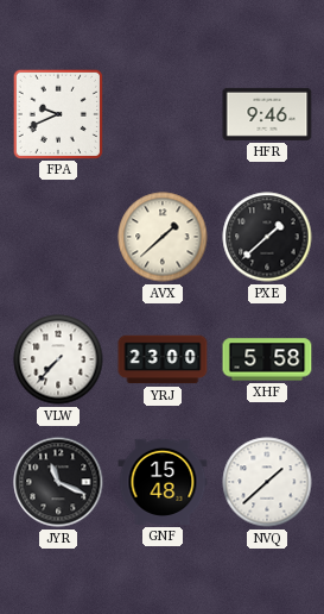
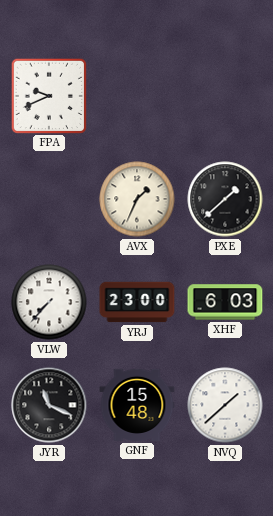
HFR: 9:46 -> none (267, 114)
AVX: 1:38 -> 1:34 (137, 199)
XHF: 5:58 -> 6:03 (225, 302)
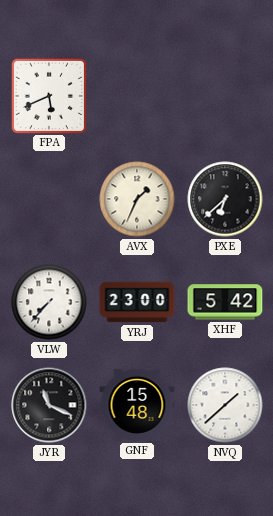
FPA: 9:41 -> 5:41 (48, 95)
PXE: 1:38 -> 6:38 (225, 199)
XHF: 6:03 -> 5:42 (225, 302)
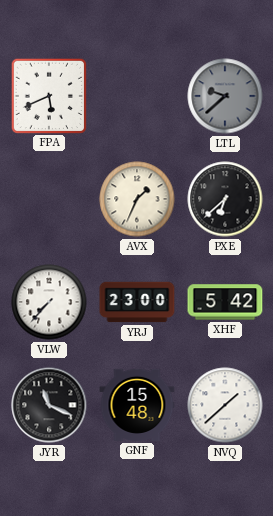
LTL: none -> 9:38 (225, 96)
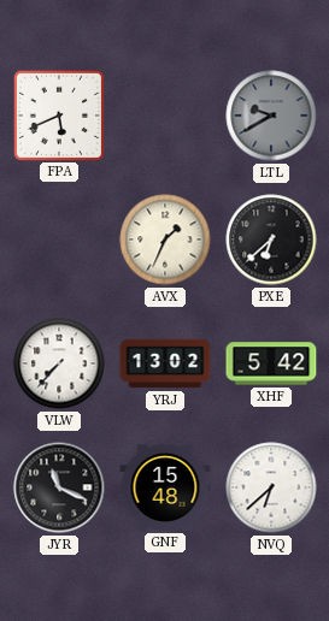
LTL: 9:38 -> 9:40 (271, 116)
YRJ: 23:00 -> 13:02 (165, 363)
NVQ: 1:38 -> 6:38 (271, 487)
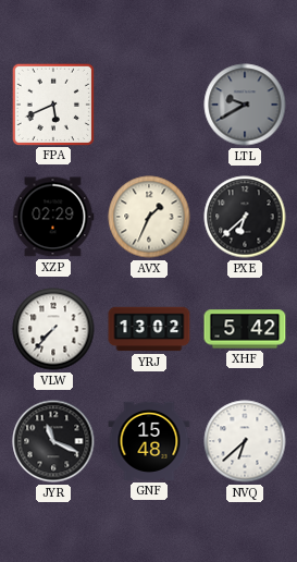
XZP: none -> 02:29 (53, 217)
